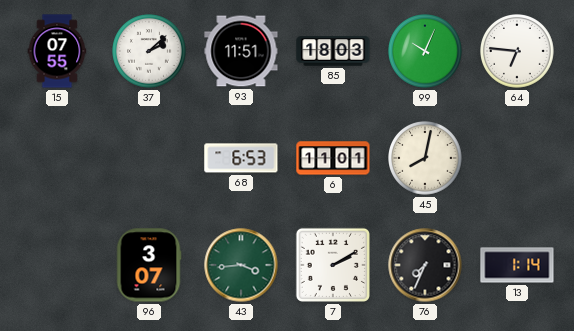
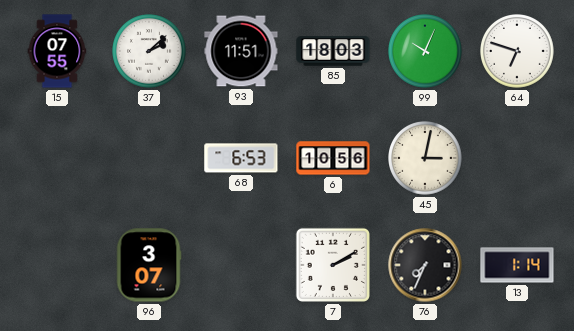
64: 6:46 -> 6:48 (518, 52)
6: 11:01 -> 10:56 (333, 158)
45: 8:02 -> 3:02 (426, 159)
43: 3:44 -> none (241, 265)
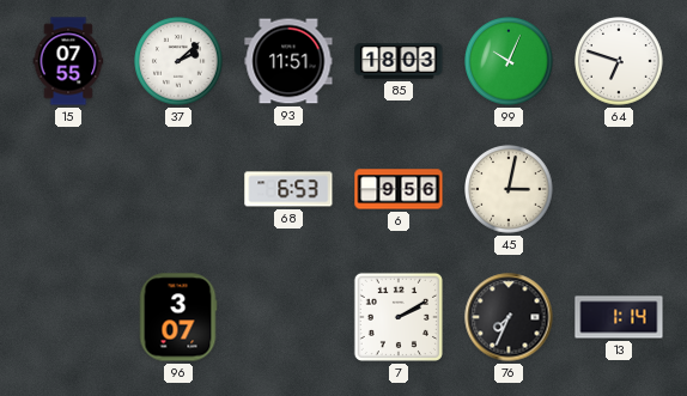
6: 10:56 -> 9:56 (399, 189)
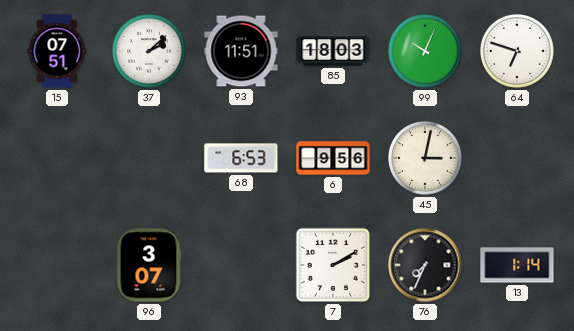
15: 07:55 -> 07:51 (57, 51)
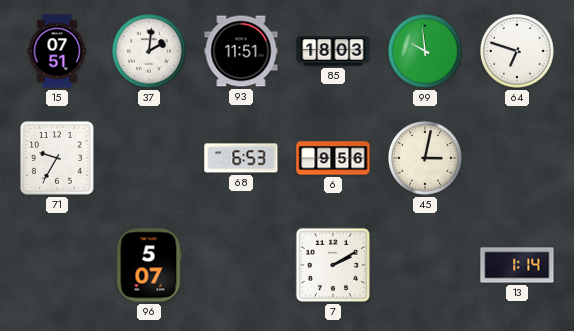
37: 2:08 -> 2:01 (150, 52)
99: 10:04 -> 9:59 (426, 52)
71: none -> 9:35 (57, 158)
96: 3:07 -> 5:07 (149, 265)
76: 7:34 -> none (425, 265)
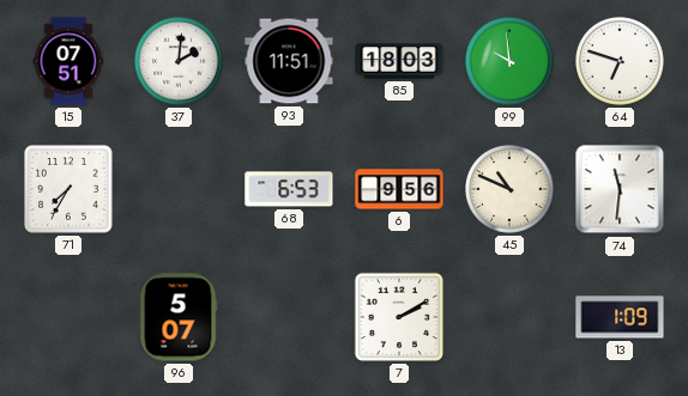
71: 9:35 -> 7:35 (68, 189)
45: 3:02 -> 10:49 (511, 190)
74: none -> 11:31 (620, 189)
13: 1:14 -> 1:09 (620, 317)
